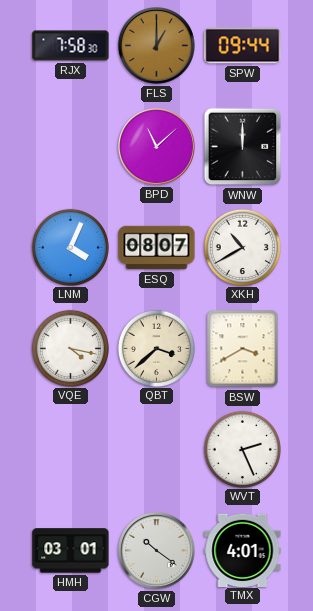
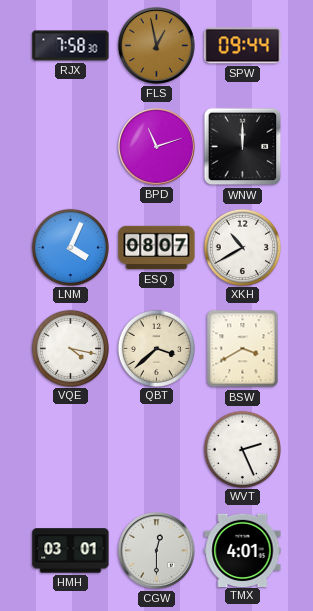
FLS: 1:00 -> 12:58 (156, 45)
BPD: 11:08 -> 11:12 (156, 146)
CGW: 10:21 -> 12:30 (156, 550)
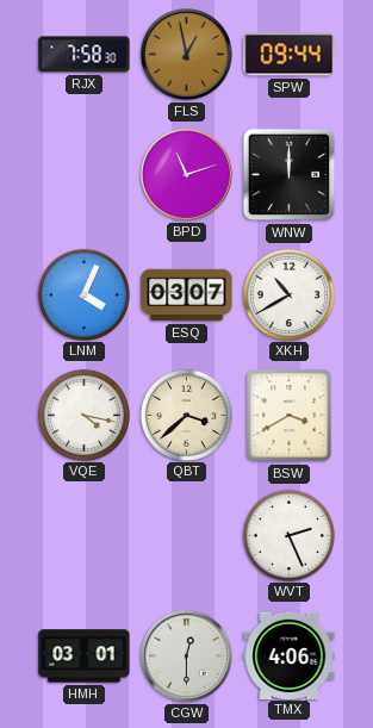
ESQ: 08:07 -> 03:07 (187, 295)
TMX: 4:01 -> 4:06 (290, 655)
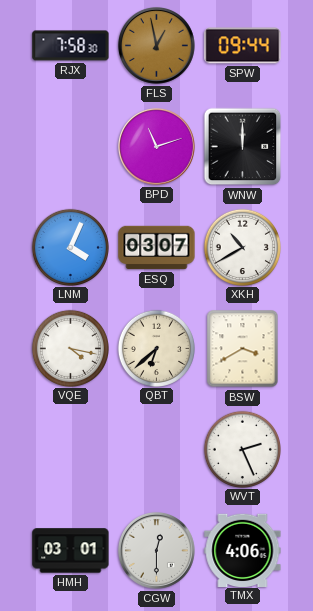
QBT: 3:38 -> 6:38 (156, 348)
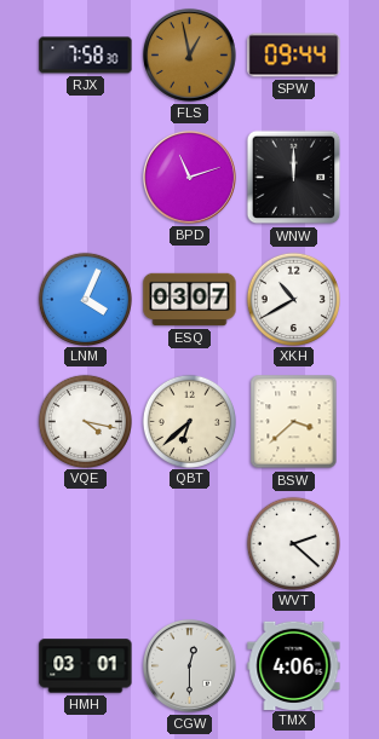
BSW: 3:40 -> 3:38 (294, 422)
WVT: 2:26 -> 2:22 (293, 543)
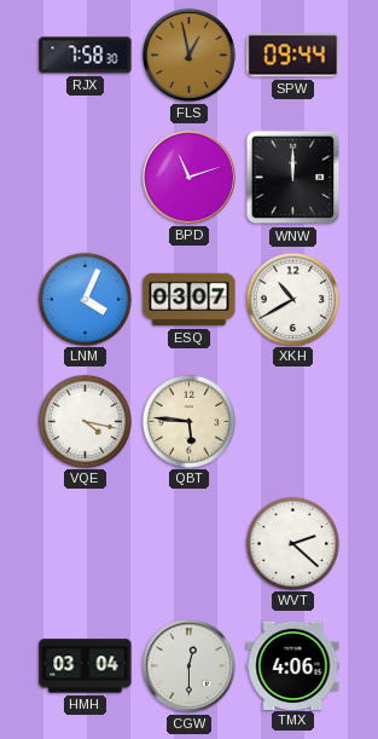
QBT: 6:38 -> 5:46 (188, 421)
BSW: 3:38 -> none (294, 422)
HMH: 03:01 -> 03:04 (86, 666)
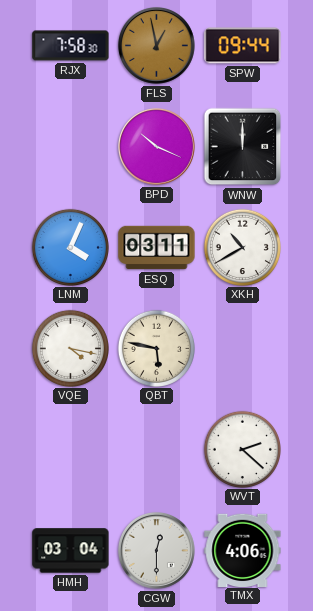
BPD: 11:12 -> 10:19 (156, 146)
ESQ: 03:07 -> 03:11 (157, 248)
QBT: 5:46 -> 5:47 (156, 348)
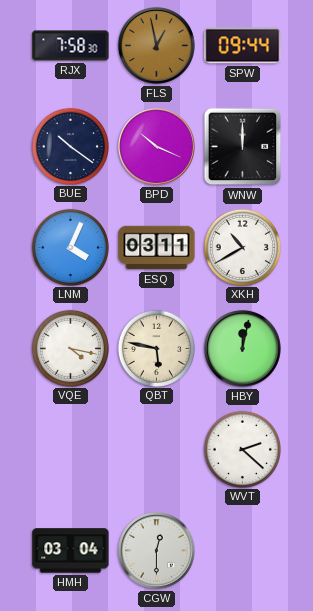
BUE: none -> 10:21 (70, 146)
HBY: none -> 12:02 (242, 348)
TMX: 4:06 -> none (243, 550)
